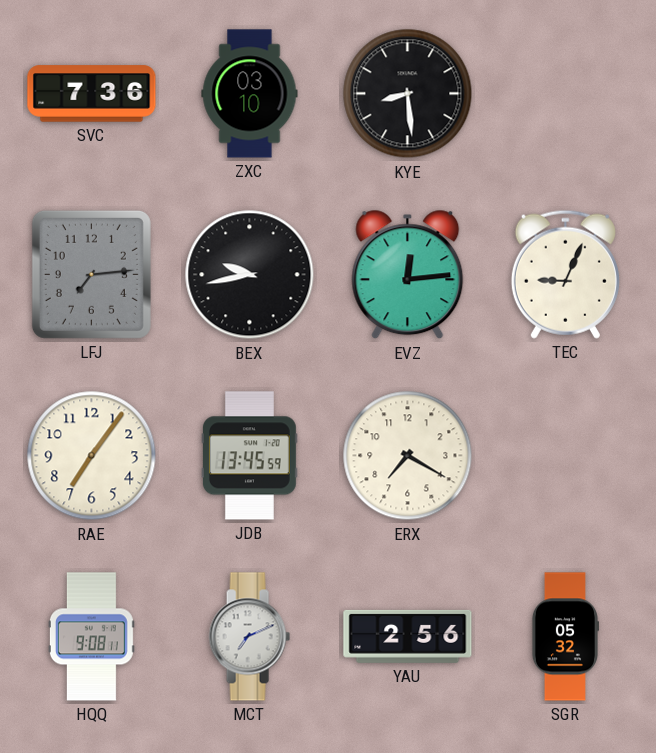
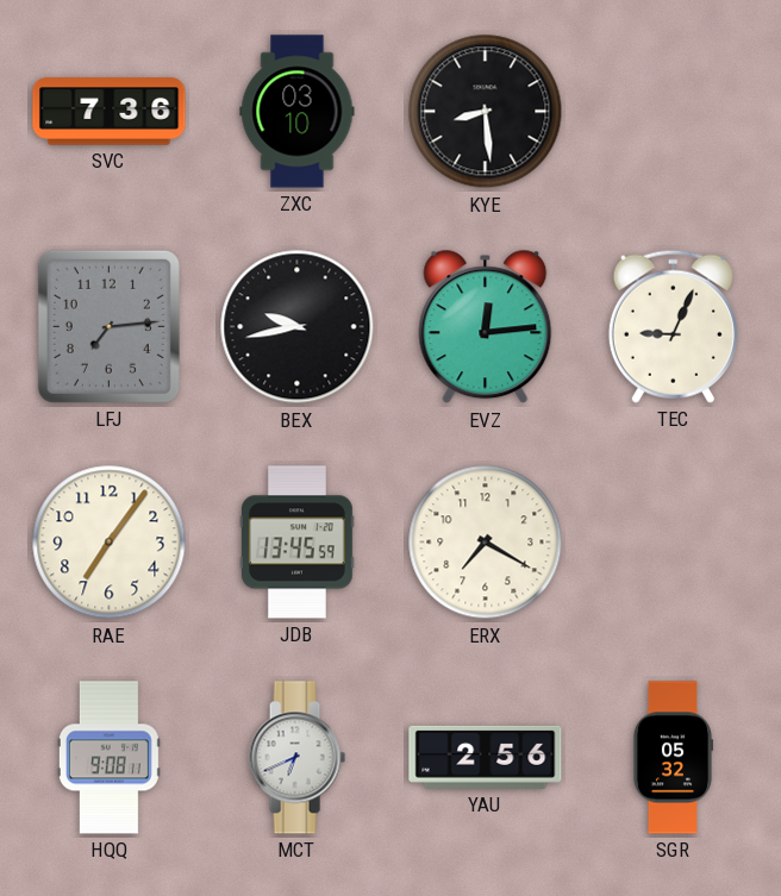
MCT: 7:11 -> 6:41 (296, 758)
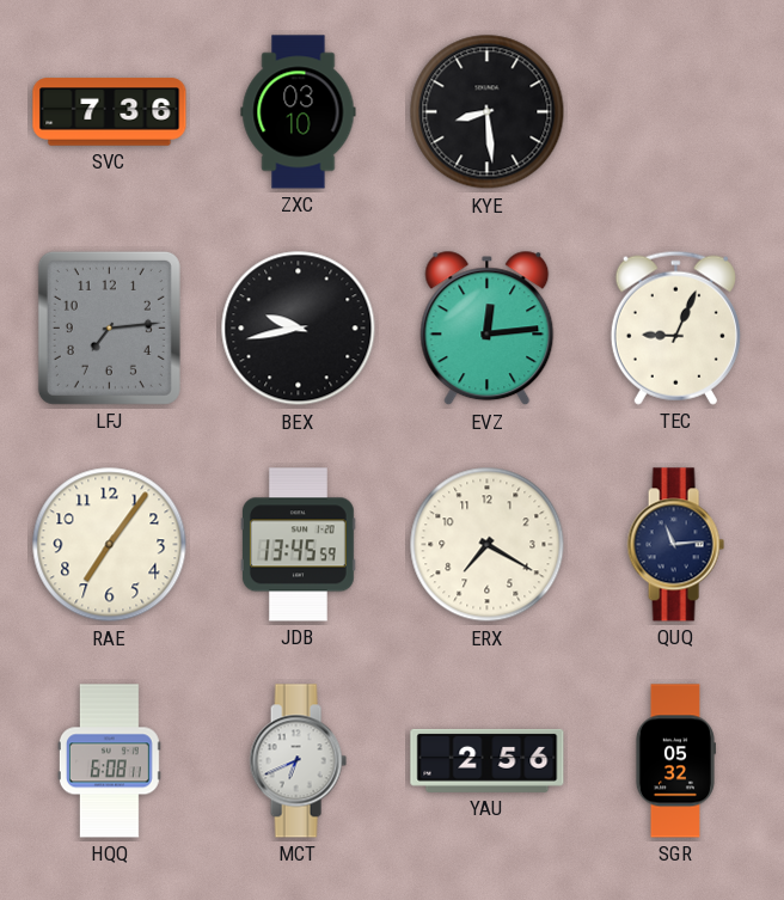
QUQ: none -> 11:14 (675, 545)
HQQ: 9:08 -> 6:08 (109, 761)
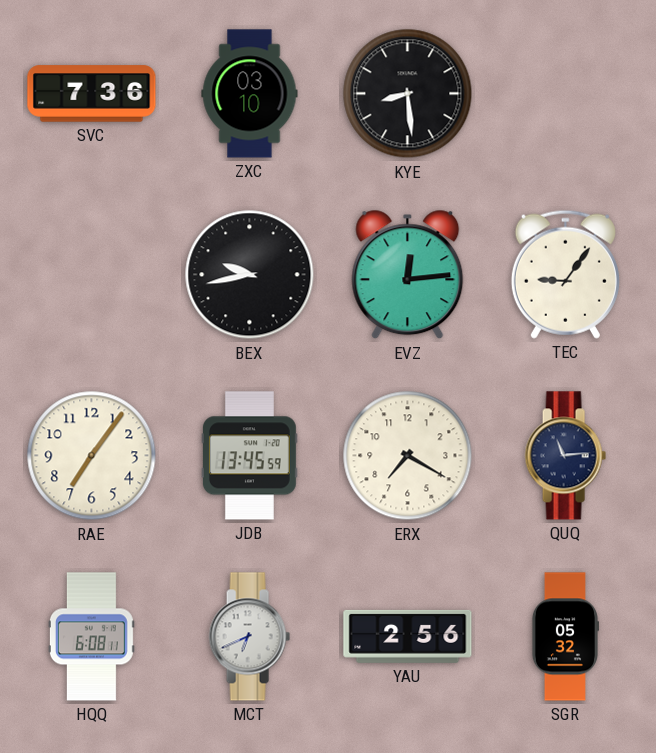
LFJ: 7:14 -> none (109, 327)
TEC: 9:04 -> 9:06 (565, 274)
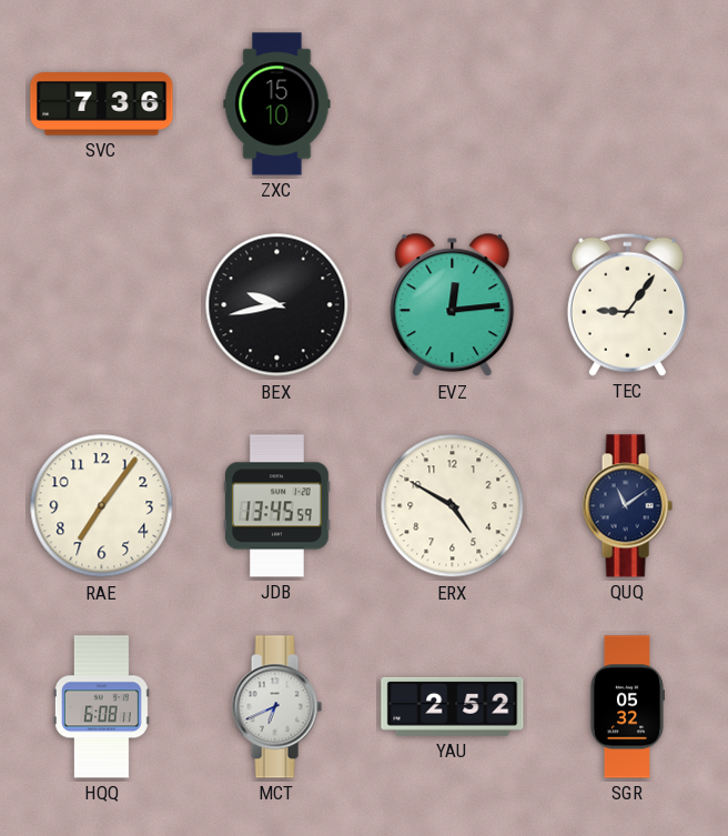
ZXC: 03:10 -> 15:10 (277, 104)
KYE: 8:29 -> none (408, 94)
ERX: 7:20 -> 4:50 (453, 506)
QUQ: 11:14 -> 11:09 (627, 506)
YAU: 2:56 -> 2:52 (453, 706)
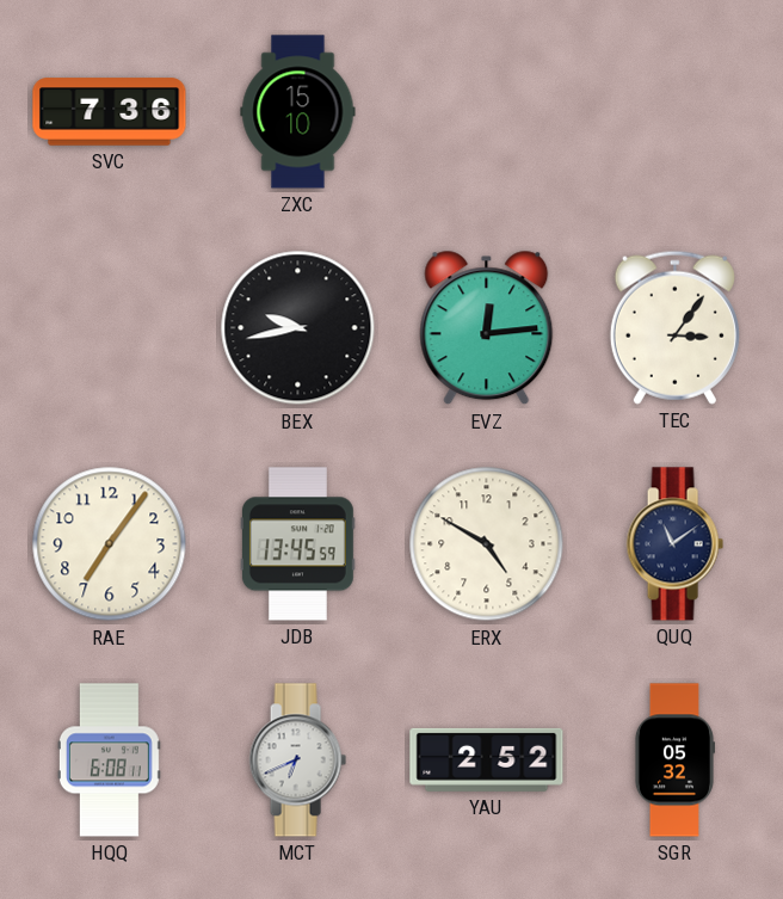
TEC: 9:06 -> 3:06 (674, 327)
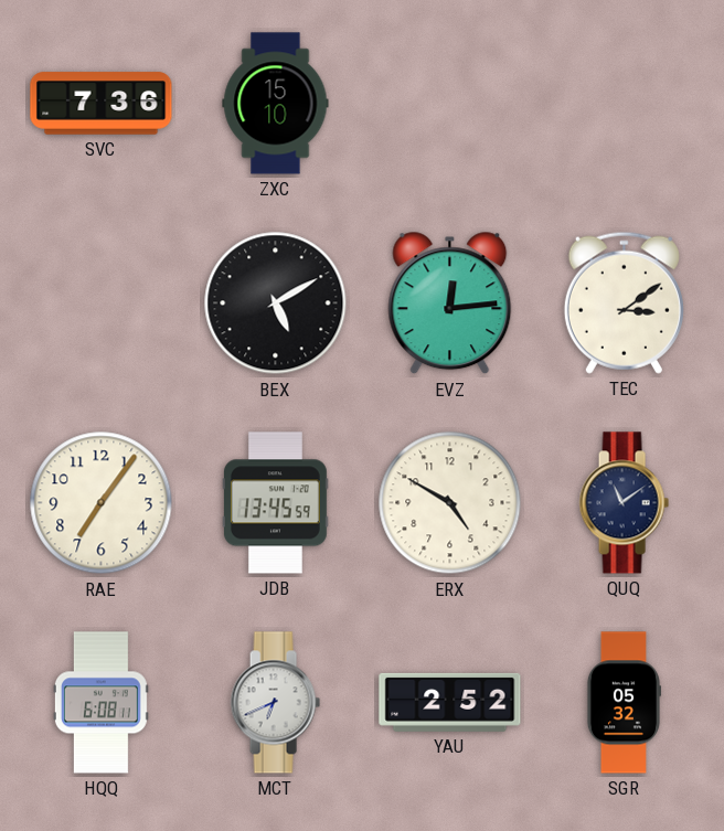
BEX: 9:43 -> 5:10 (276, 303)
TEC: 3:06 -> 3:09 (624, 302)
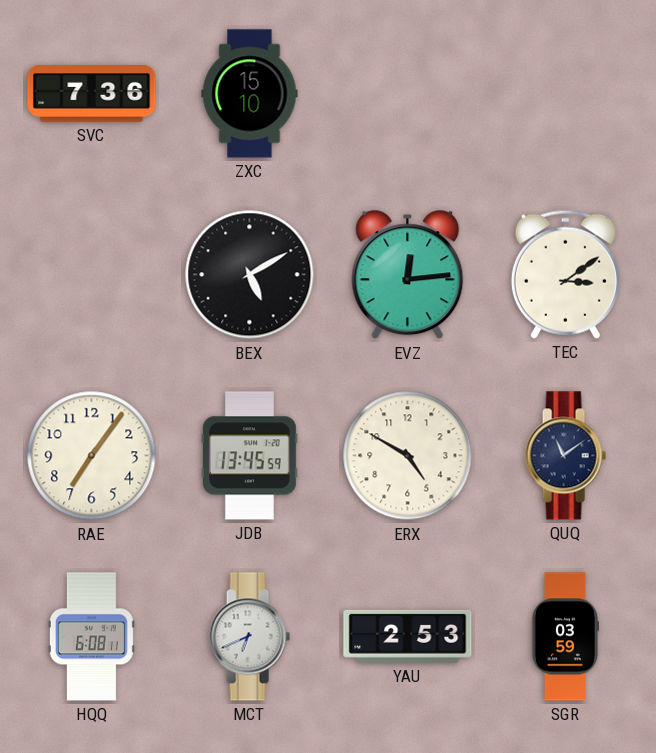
YAU: 2:52 -> 2:53 (408, 636)
SGR: 05:32 -> 03:59 (565, 637)
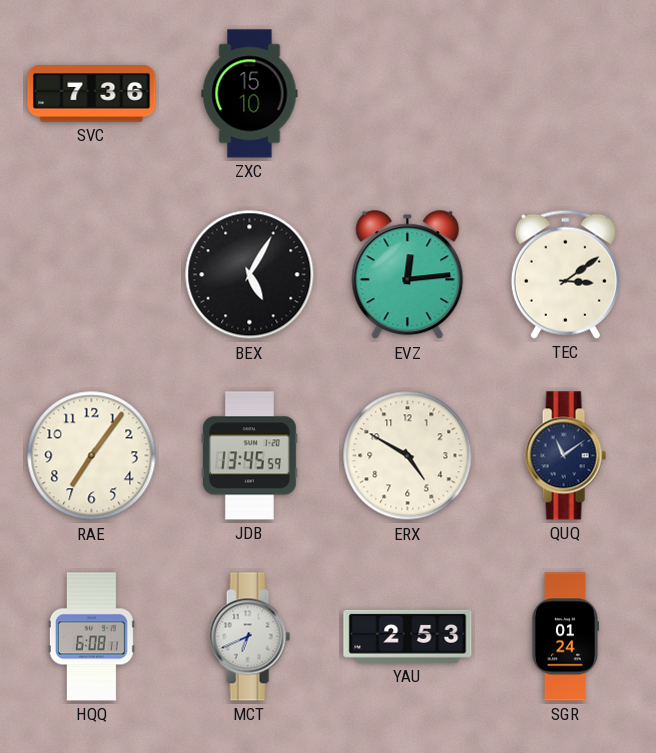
BEX: 5:10 -> 5:05 (250, 275)
SGR: 03:59 -> 01:24 (565, 637)
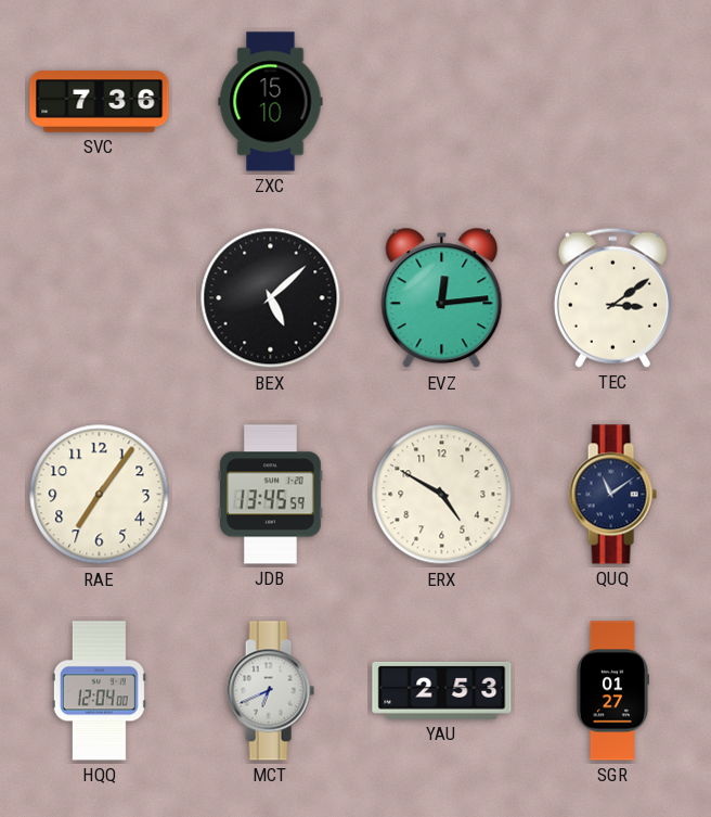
BEX: 5:05 -> 5:08 (271, 298)
HQQ: 6:08 -> 12:04 (99, 691)
SGR: 01:24 -> 01:27 (612, 691)
